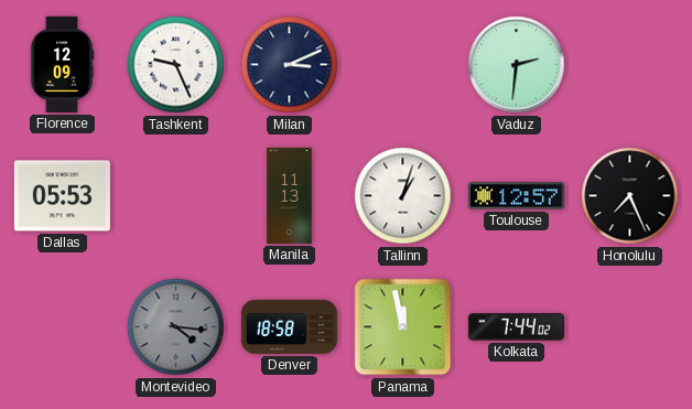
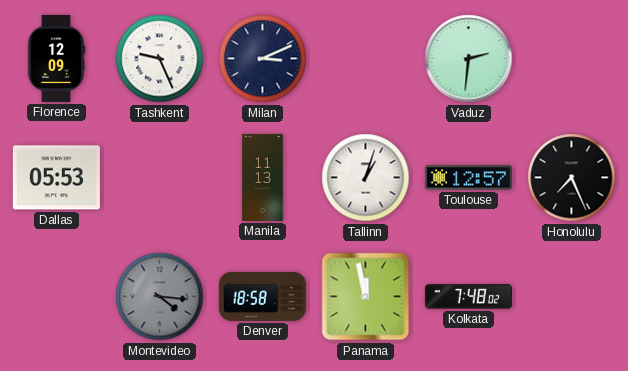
Kolkata: 7:44 -> 7:48 (468, 297)
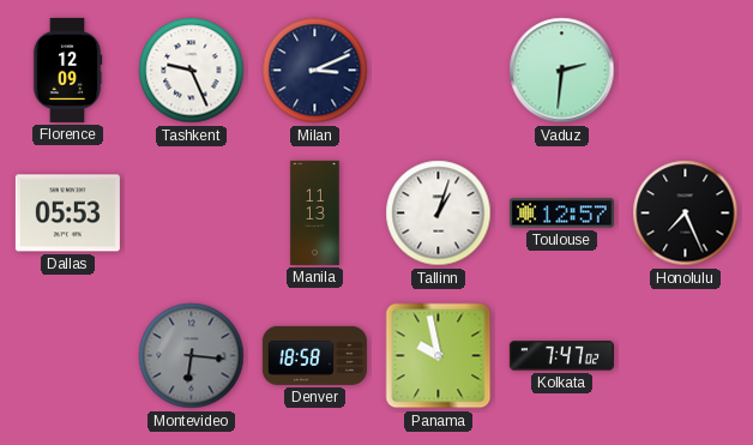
Montevideo: 4:16 -> 6:16 (192, 356)
Panama: 11:58 -> 9:58 (439, 356)
Kolkata: 7:48 -> 7:47 (561, 356)
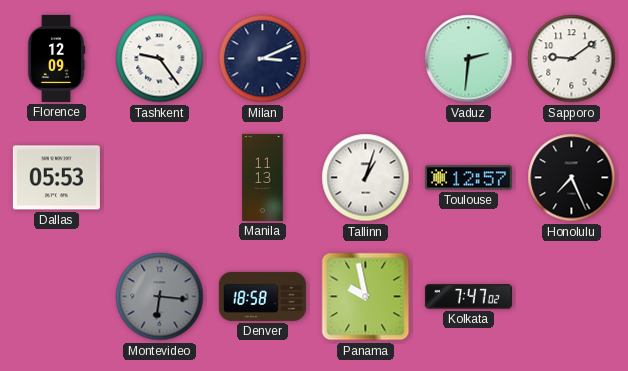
Tashkent: 9:26 -> 9:24 (160, 59)
Sapporo: none -> 9:09 (572, 59)
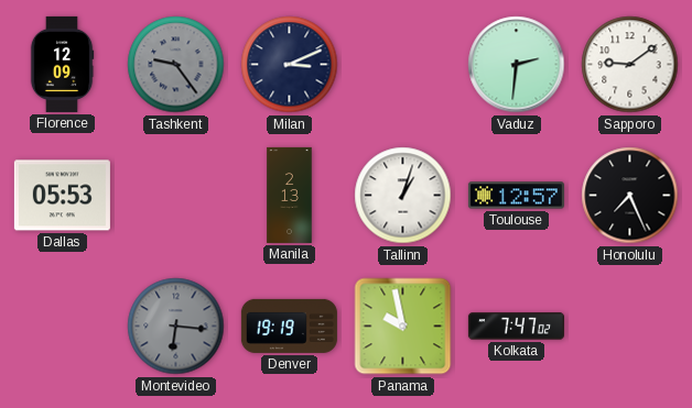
Tashkent dial: white -> grey (176, 65)
Manila: 11:13 -> 2:13 (290, 195)
Denver: 18:58 -> 19:19 (289, 326)
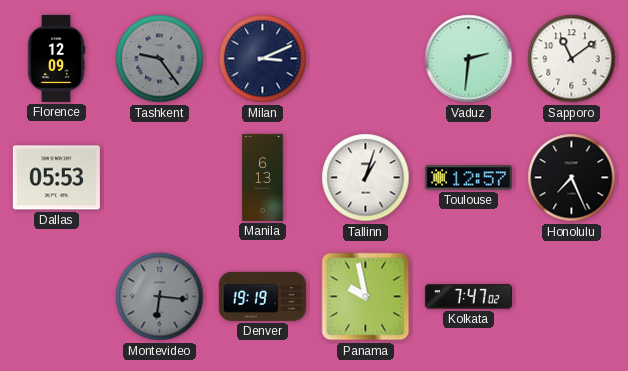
Sapporo: 9:09 -> 11:09 (572, 59)
Manila: 2:13 -> 6:13 (263, 177)
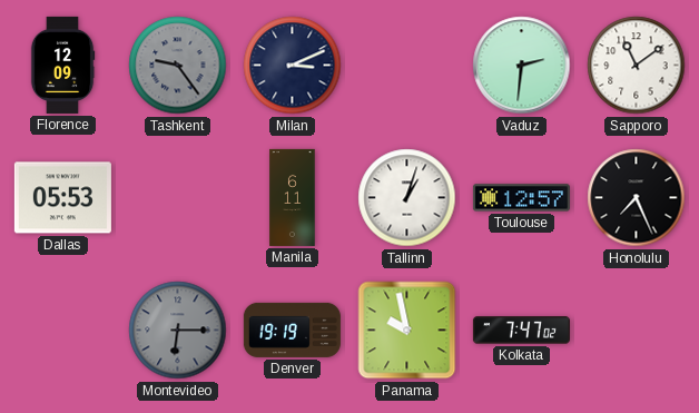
Manila: 6:13 -> 6:11 (293, 197)
Montevideo: 6:16 -> 6:15 (178, 331)
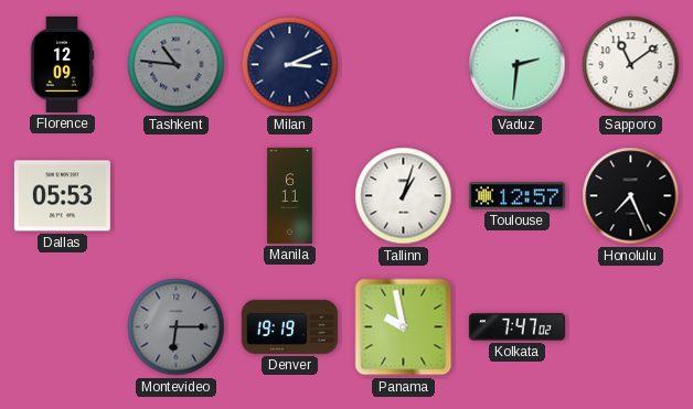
Tashkent: 9:24 -> 10:46 (177, 65)
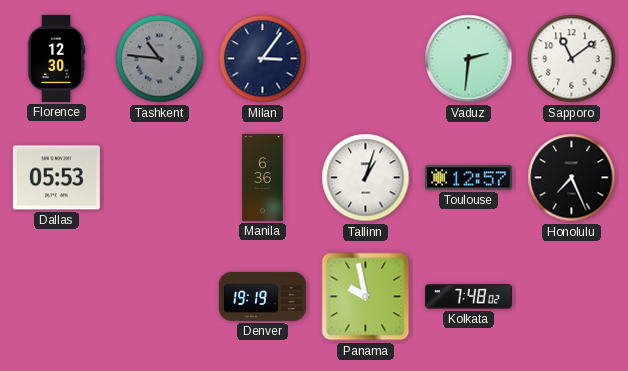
Florence: 12:09 -> 12:30 (56, 58)
Milan: 3:11 -> 3:06 (263, 59)
Manila: 6:11 -> 6:36 (263, 177)
Montevideo: 6:15 -> none (177, 327)
Kolkata: 7:47 -> 7:48 (468, 297)
